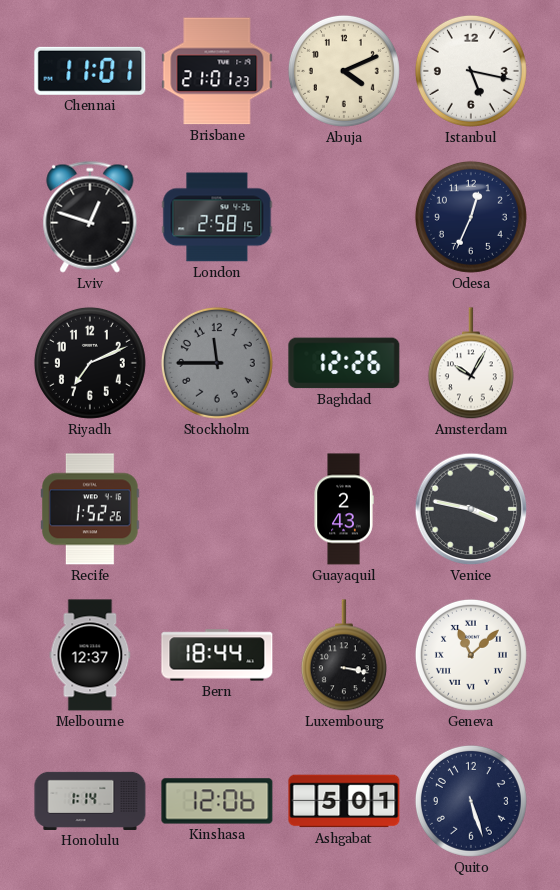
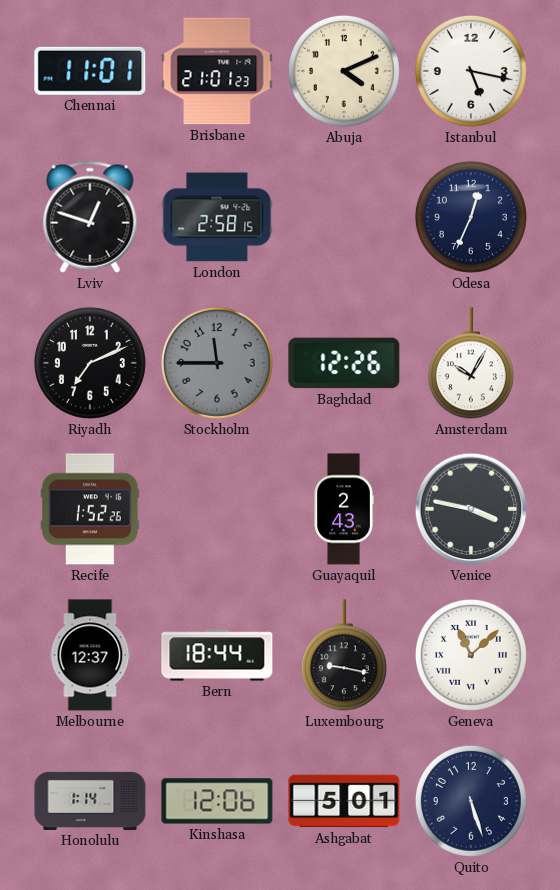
Luxembourg: 3:17 -> 9:17 (344, 656)
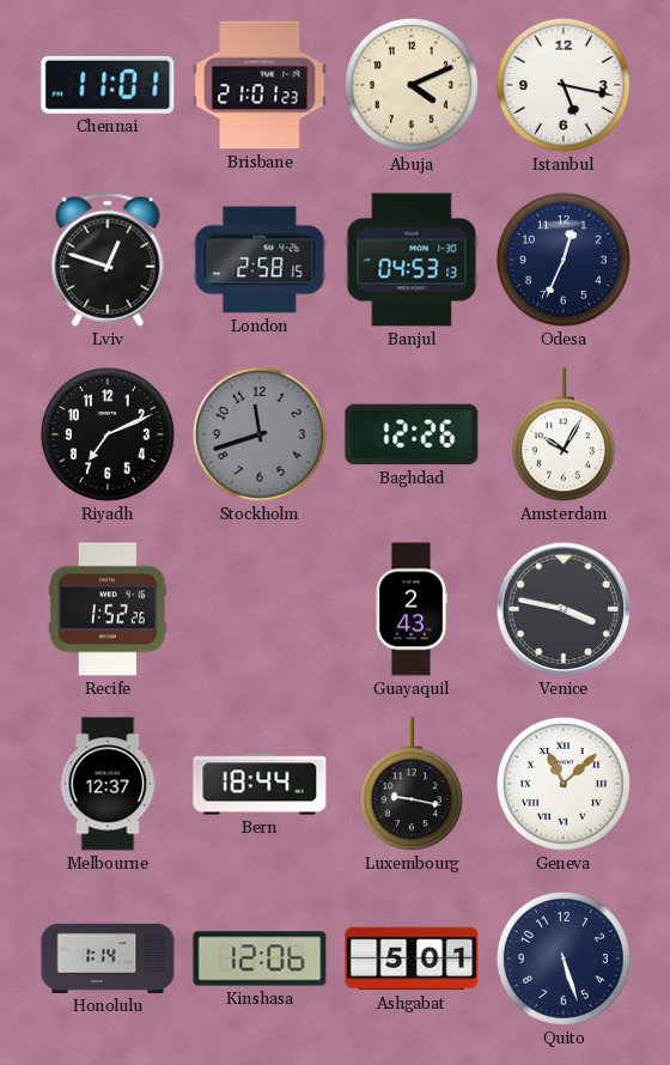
Banjul: none -> 04:53 (412, 260)
Stockholm: 11:45 -> 11:42 (260, 434)
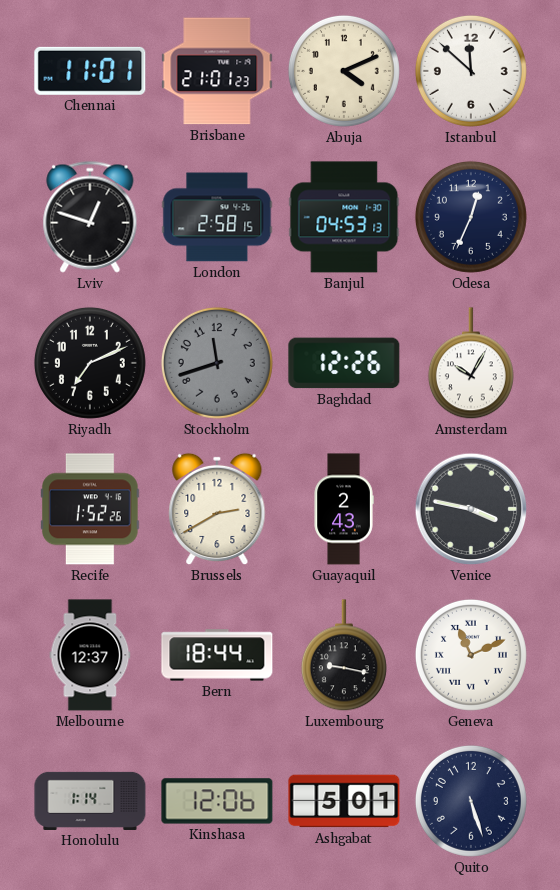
Istanbul: 5:17 -> 11:52 (471, 71)
Brussels: none -> 2:40 (217, 509)
Geneva: 11:08 -> 11:11 (471, 655)
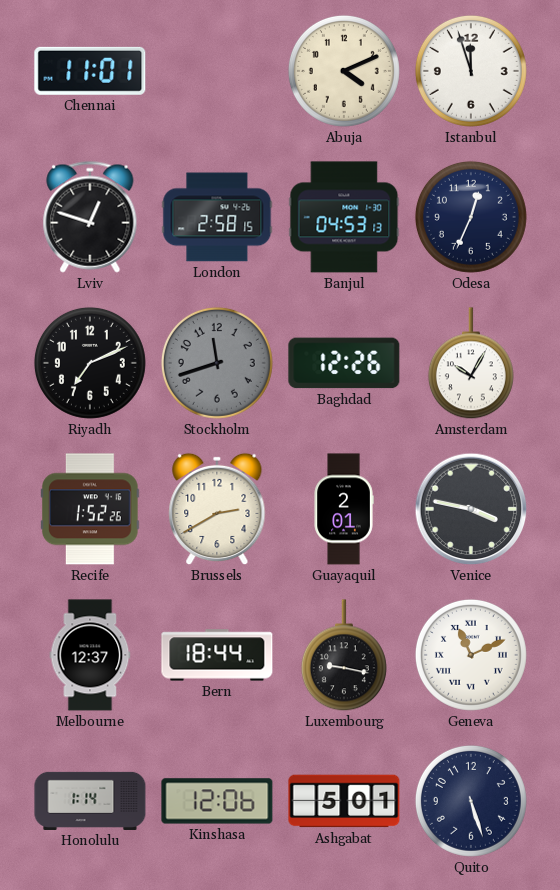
Brisbane: 21:01 -> none (217, 71)
Istanbul: 11:52 -> 11:57 (471, 71)
Guayaquil: 2:43 -> 2:01 (344, 509)
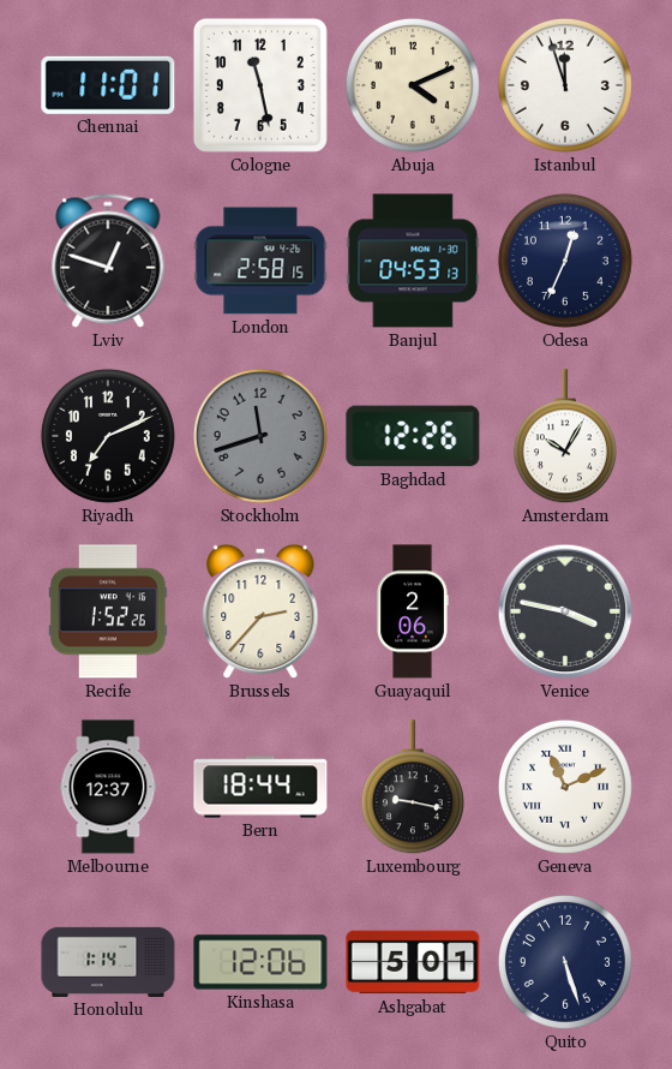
Cologne: none -> 11:28 (260, 85)
Brussels: 2:40 -> 2:37 (260, 611)
Guayaquil: 2:01 -> 2:06 (413, 611)
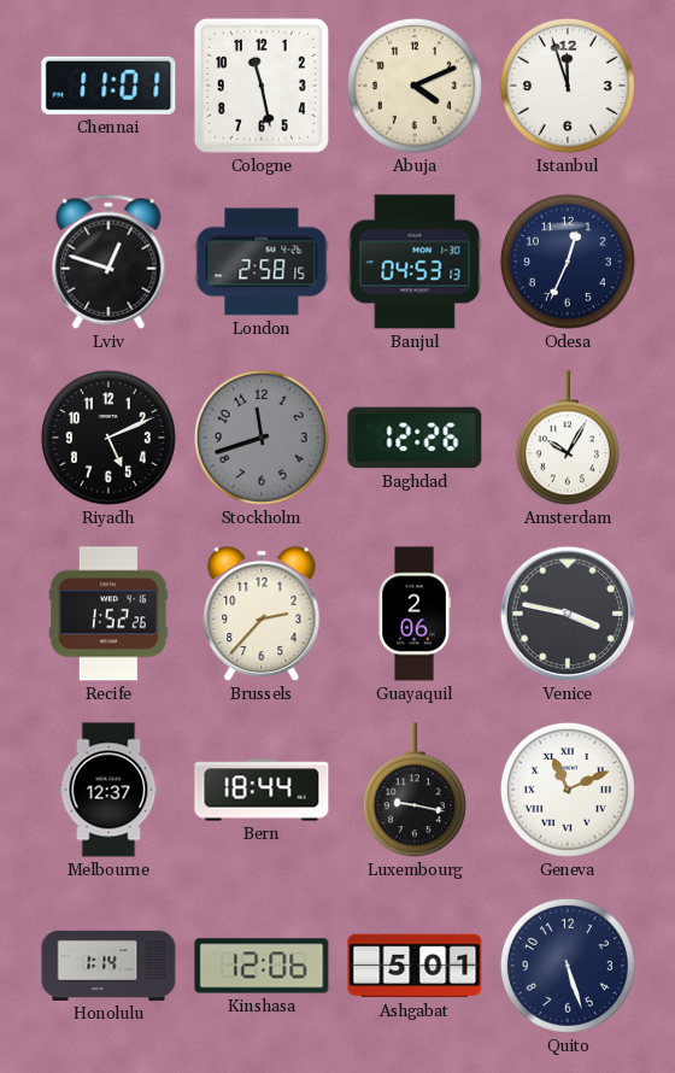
Riyadh: 7:11 -> 5:11 (108, 438)
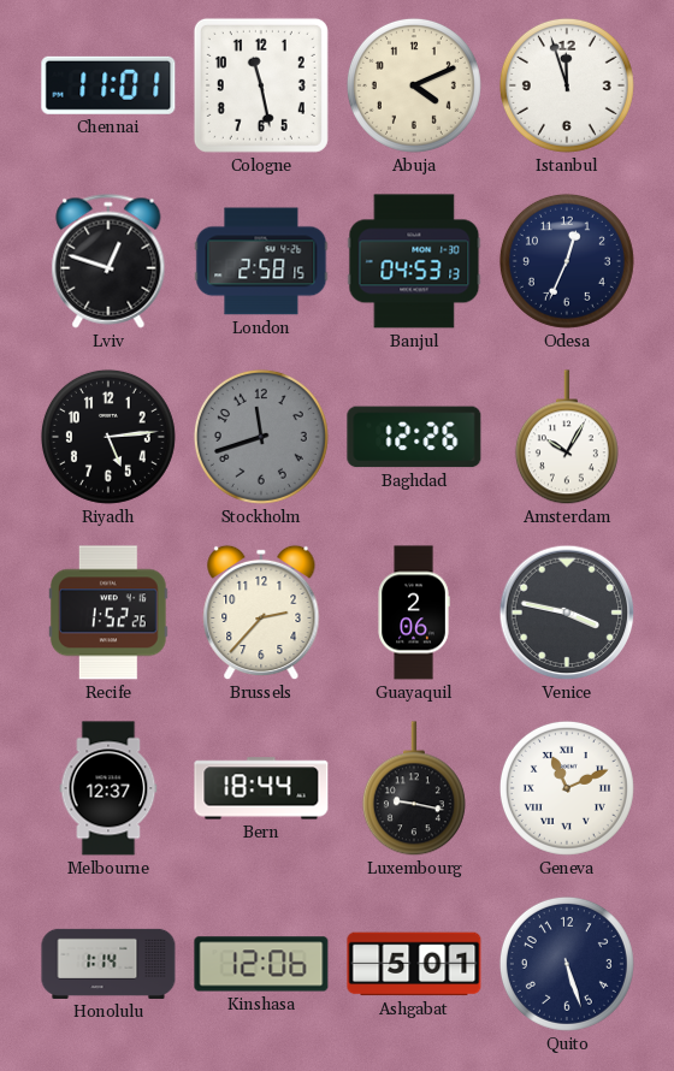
Riyadh: 5:11 -> 5:14 (108, 437)
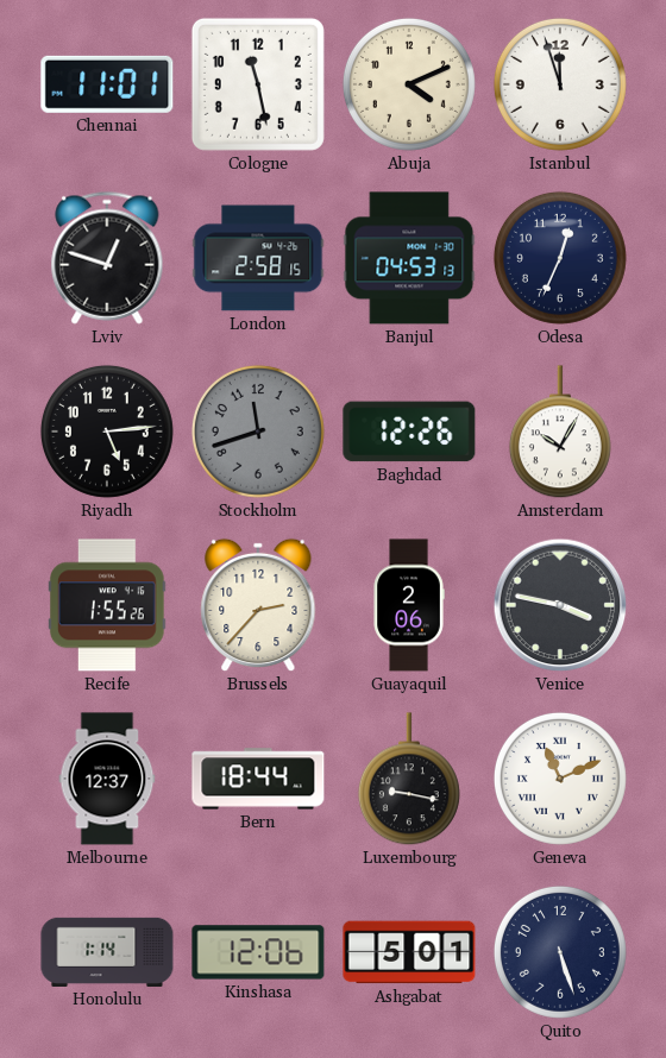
Recife: 1:52 -> 1:55 (108, 605)
